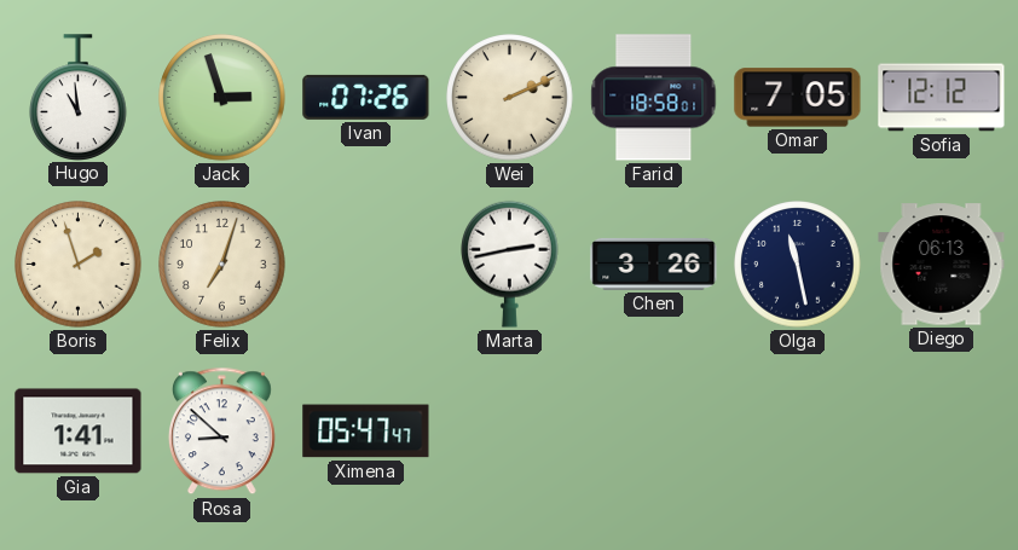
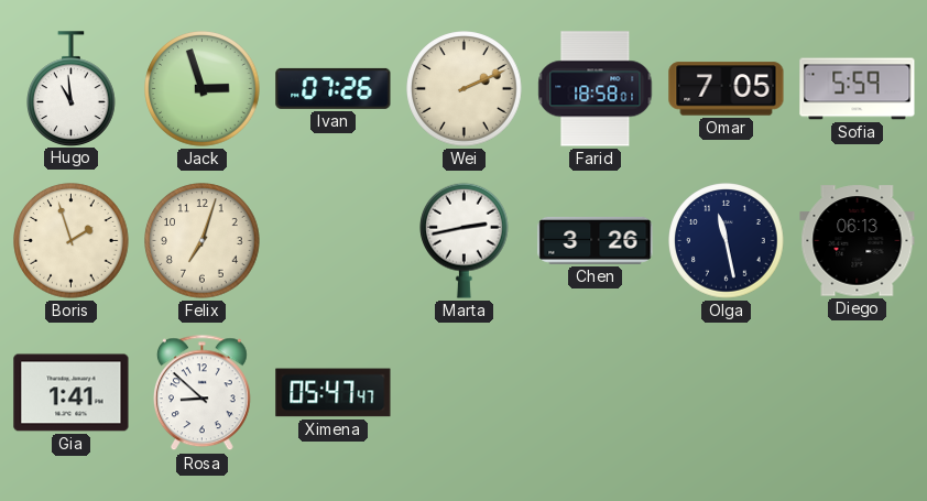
Sofia: 12:12 -> 5:59 (858, 89)
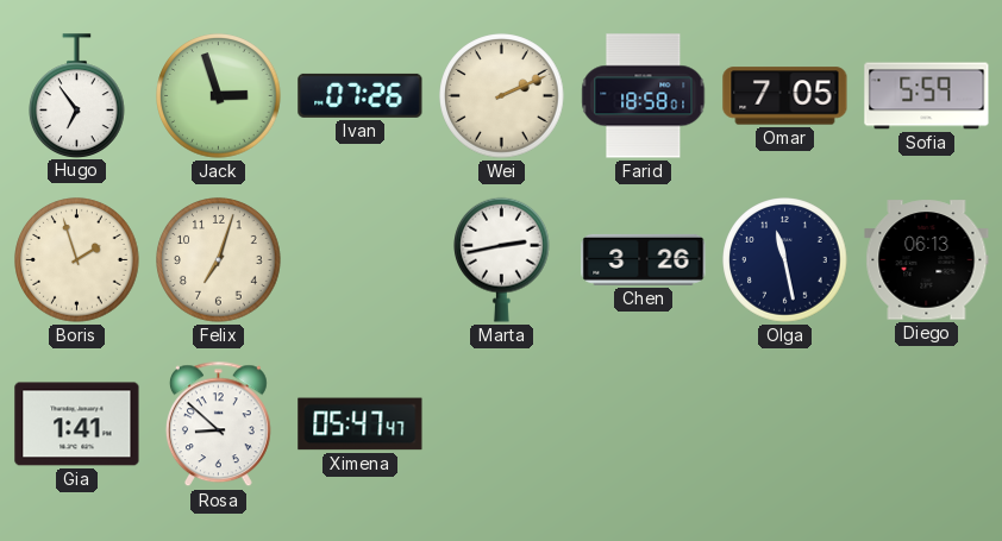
Hugo: 10:59 -> 6:54 (77, 95)
